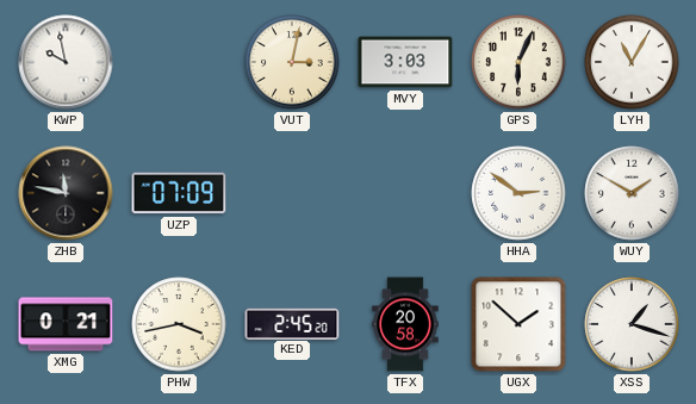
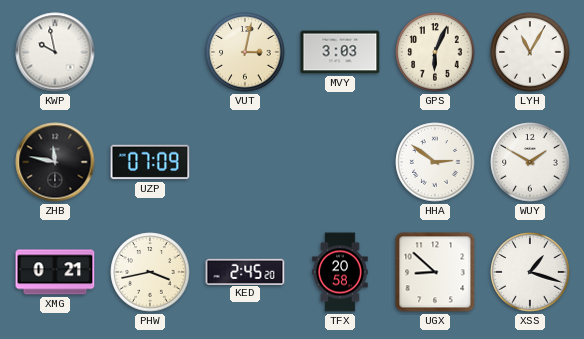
UGX: 1:52 -> 8:52 (435, 272)
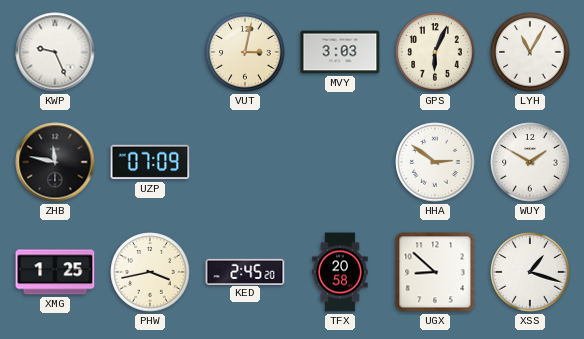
KWP: 9:58 -> 9:26 (55, 52)
XMG: 0:21 -> 1:25 (55, 272)
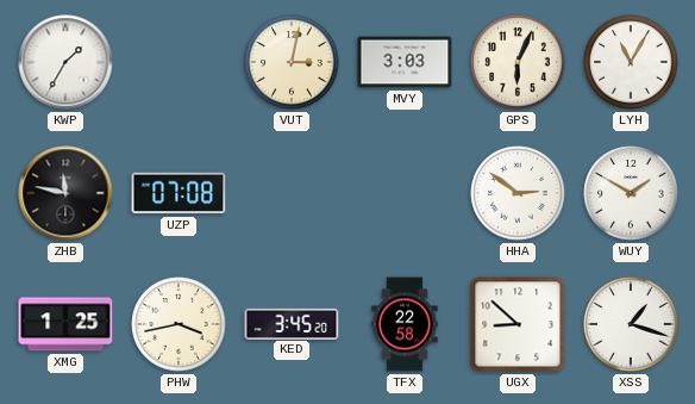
KWP: 9:26 -> 1:35 (65, 62)
UZP: 07:09 -> 07:08 (179, 193)
KED: 2:45 -> 3:45 (292, 323)
TFX: 20:58 -> 22:58 (405, 324)
